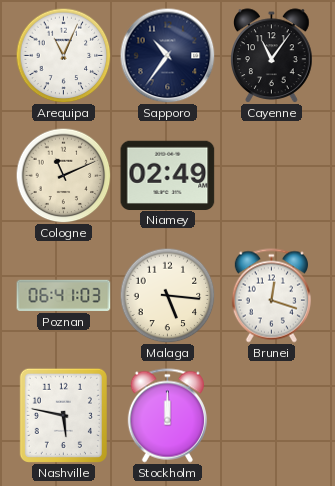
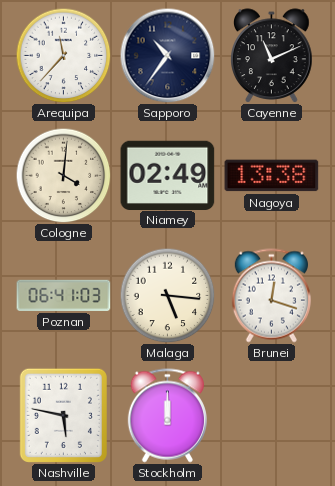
Arequipa: 11:04 -> 11:37 (63, 55)
Cayenne: 11:06 -> 11:11 (272, 55)
Cologne: 11:11 -> 4:01 (63, 175)
Nagoya: none -> 13:38 (272, 176)
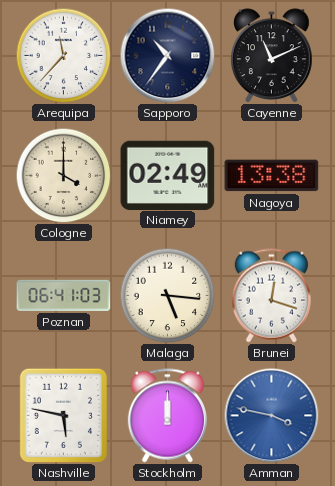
Cologne: 4:01 -> 4:00 (63, 175)
Amman: none -> 3:47 (271, 415)
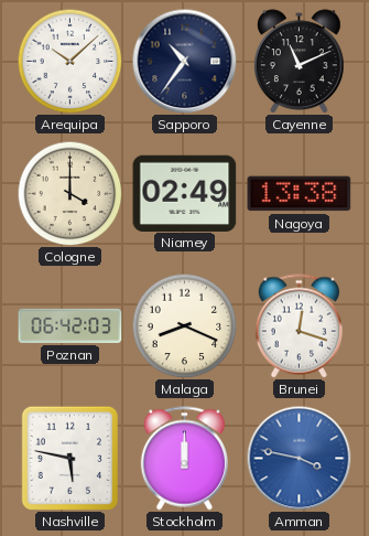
Arequipa: 11:37 -> 10:08 (69, 61)
Poznan: 06:41 -> 06:42 (70, 325)
Malaga: 5:16 -> 8:19 (184, 325)
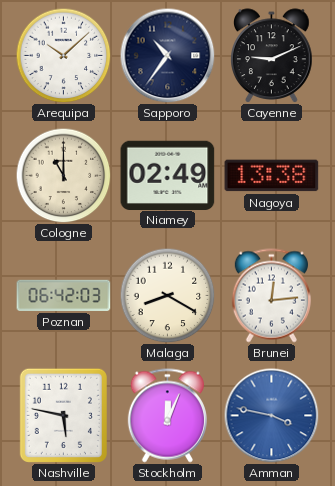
Cayenne: 11:11 -> 9:11 (272, 55)
Cologne: 4:00 -> 11:00 (63, 175)
Malaga: 8:19 -> 8:20 (167, 295)
Brunei: 12:18 -> 12:14 (271, 296)
Stockholm: 12:00 -> 12:04 (167, 416)
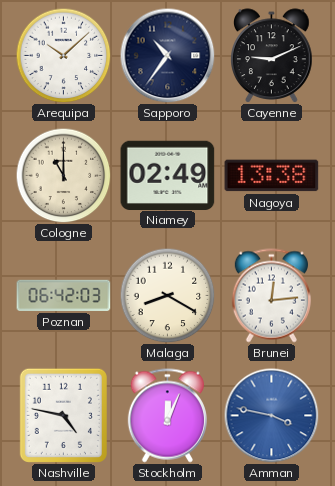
Nashville: 5:47 -> 4:47 (63, 415)
